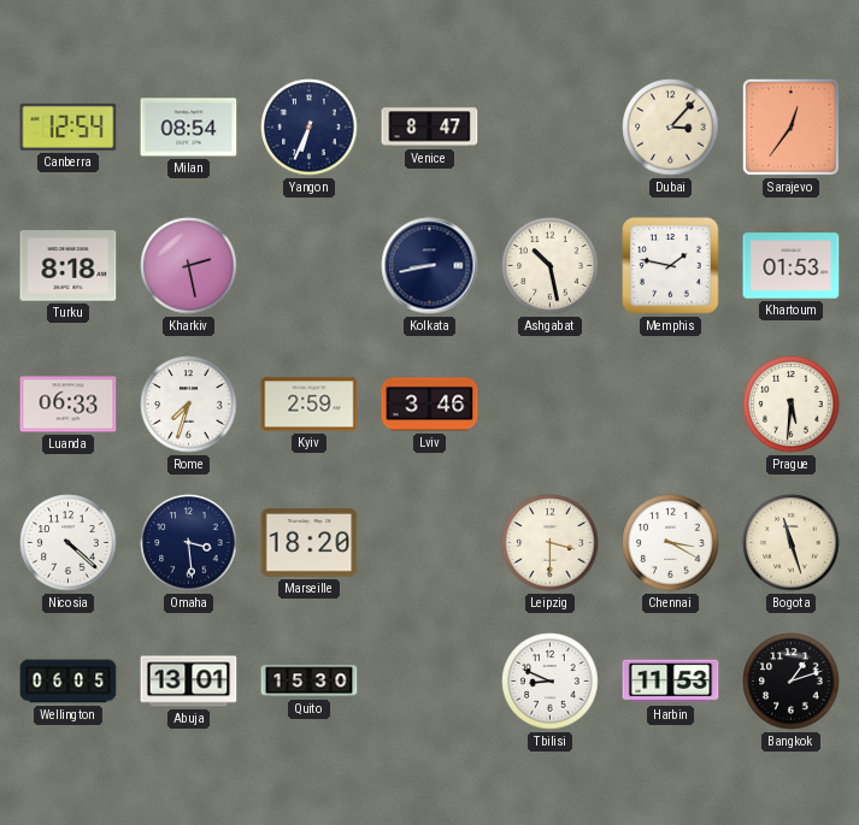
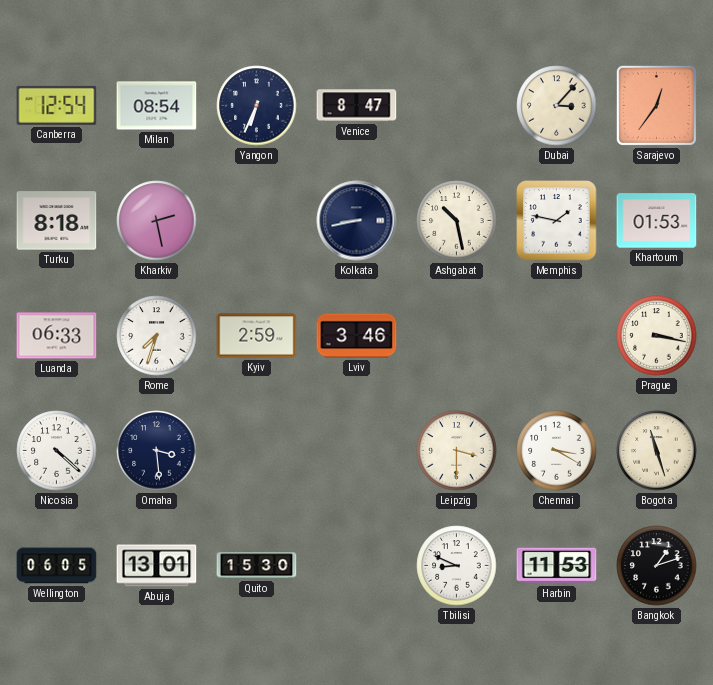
Prague: 5:31 -> 3:17 (657, 336)
Marseille: 18:20 -> none (310, 543)
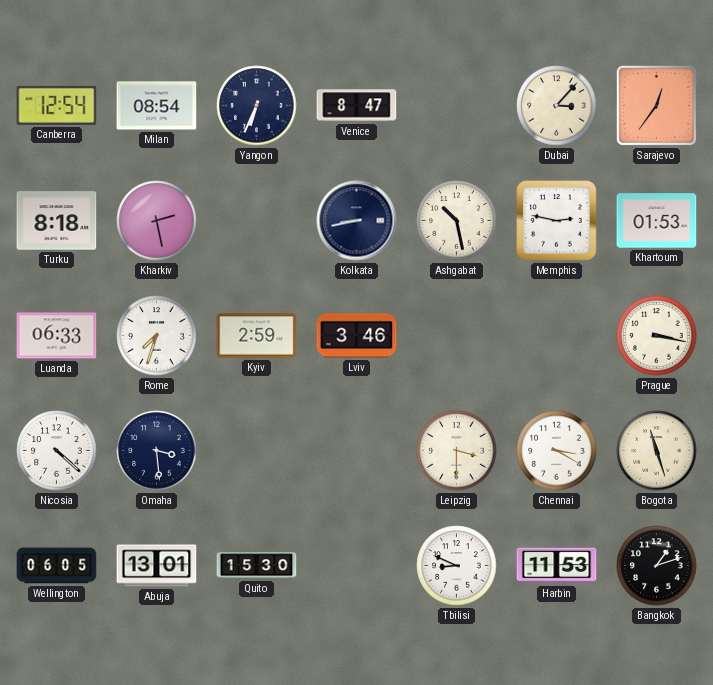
Memphis: 1:47 -> 2:47 (557, 221)
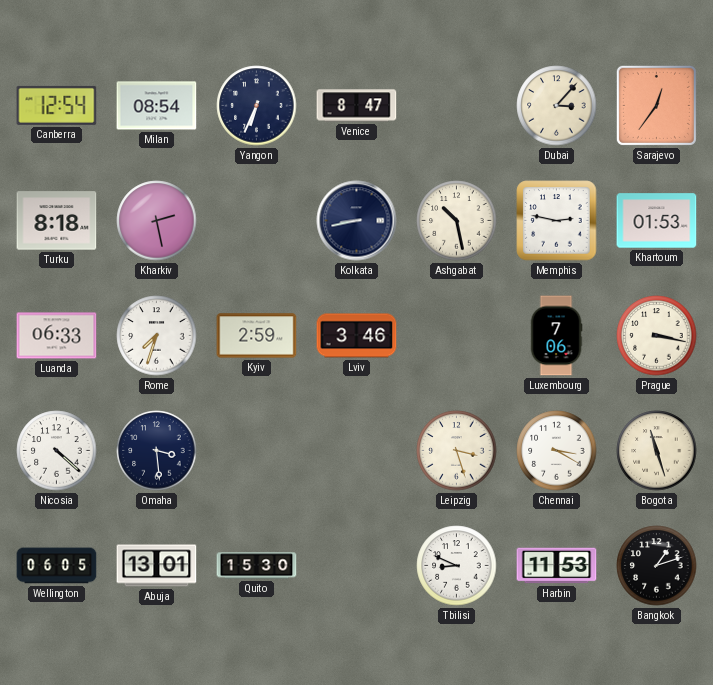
Luxembourg: none -> 7:06 (556, 336)
Leipzig: 3:30 -> 3:27 (457, 451)
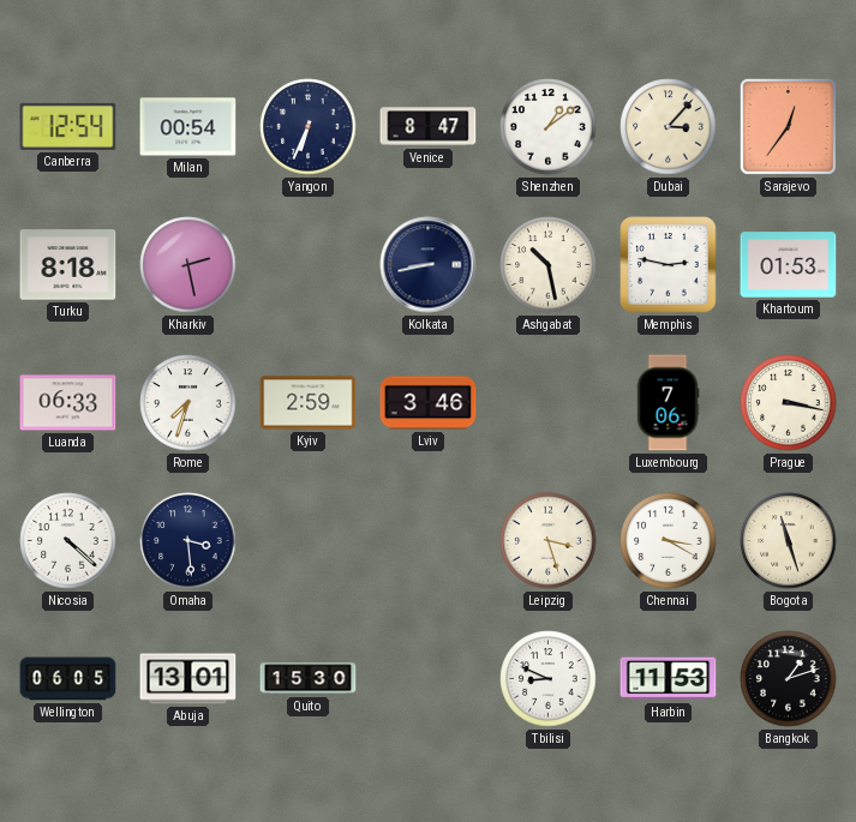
Milan: 08:54 -> 00:54 (188, 127)
Shenzhen: none -> 1:09 (549, 127)
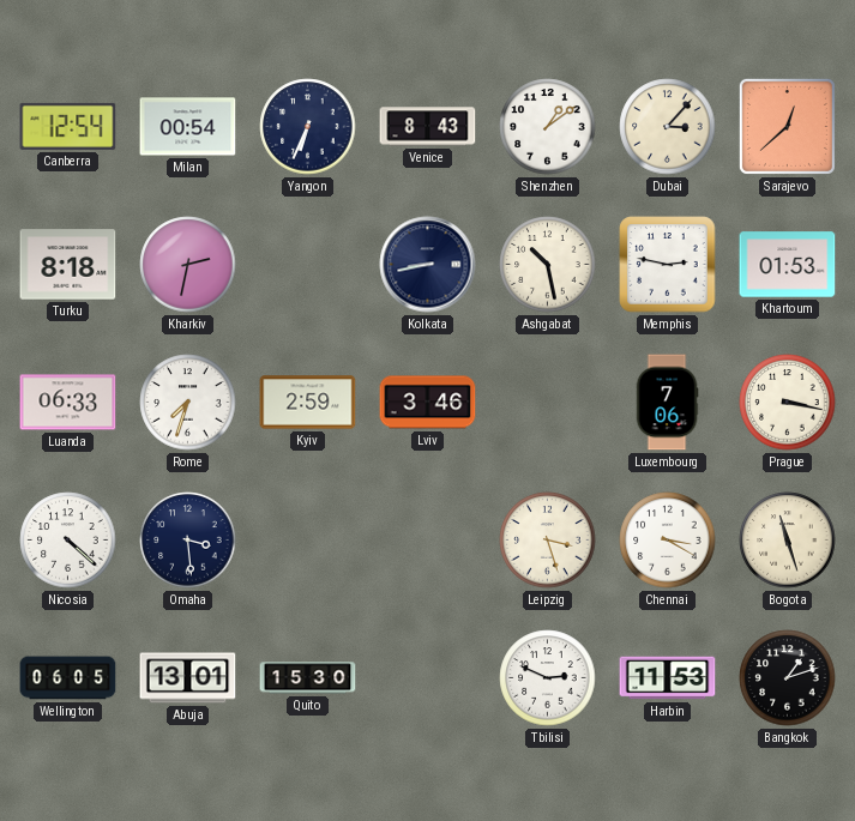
Venice: 8:47 -> 8:43 (428, 127)
Sarajevo: 12:36 -> 12:38 (787, 126)
Kharkiv: 2:28 -> 2:32 (188, 265)
Tbilisi: 8:49 -> 2:49 (548, 678)
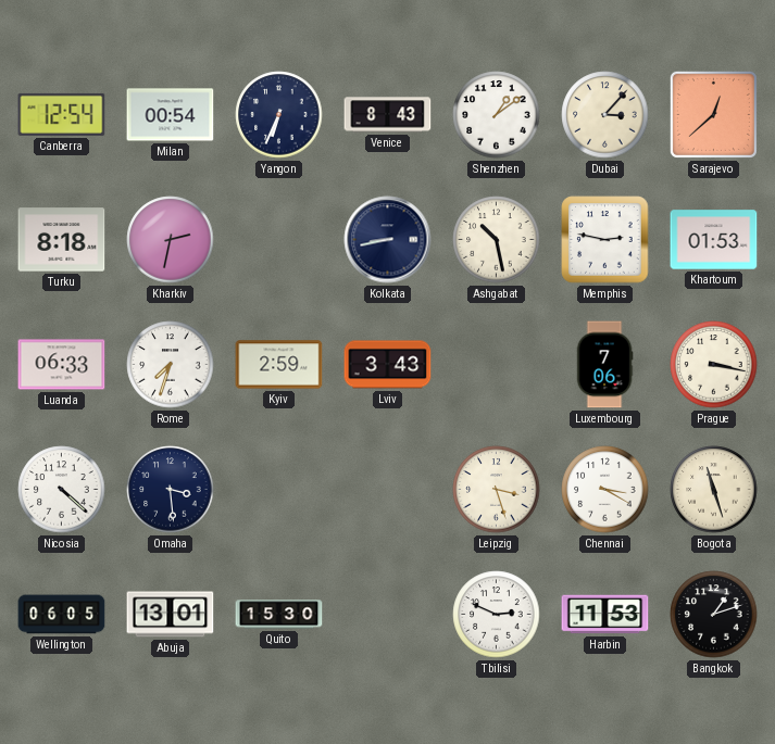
Lviv: 3:46 -> 3:43 (388, 365)
